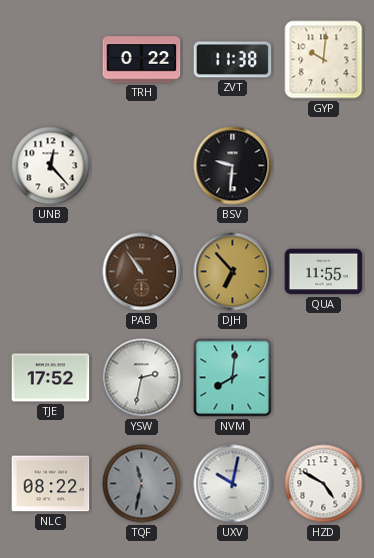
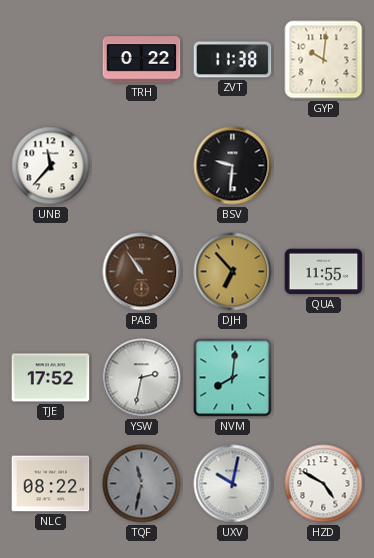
UNB: 12:23 -> 11:37 (51, 166)
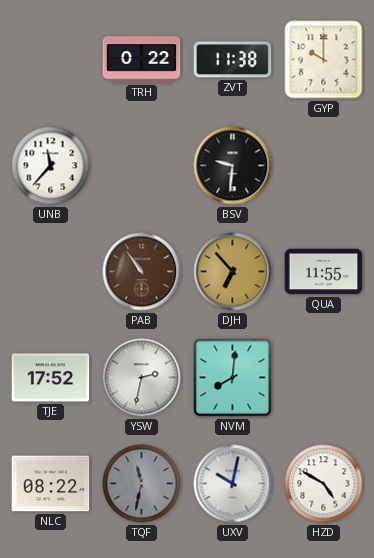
GYP: 10:01 -> 10:00 (324, 60)
